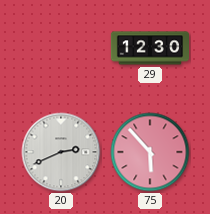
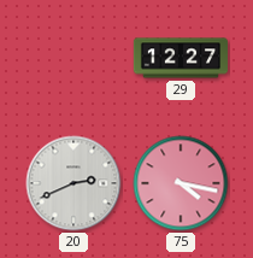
29: 12:30 -> 12:27 (180, 58)
75: 5:53 -> 4:17 (181, 183)
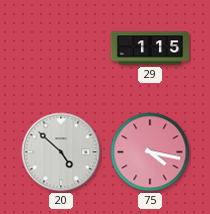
29: 12:27 -> 1:15 (149, 48)
20: 2:41 -> 4:52 (61, 152)
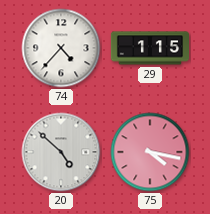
74: none -> 4:37 (61, 48)
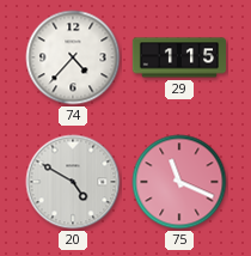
20: 4:52 -> 4:50 (73, 182)
75: 4:17 -> 11:19 (179, 182)
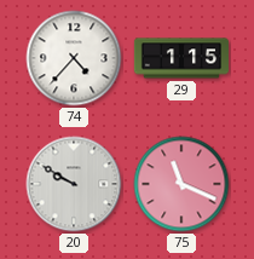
20: 4:50 -> 9:50 (74, 184)
